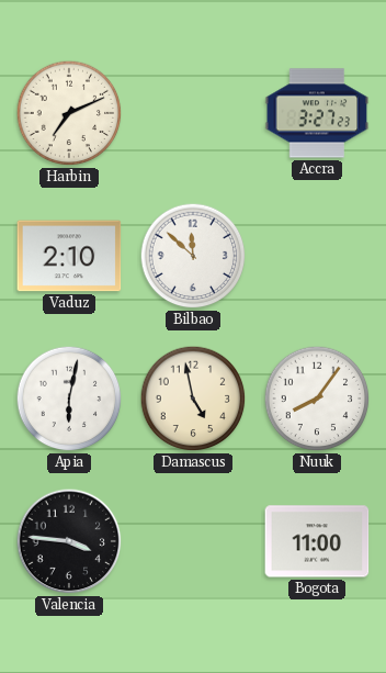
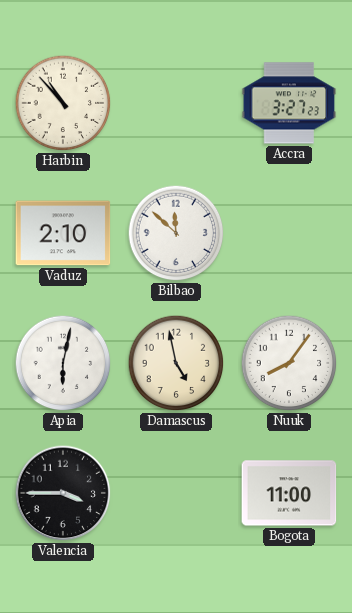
Harbin: 7:11 -> 10:53 (63, 103)
Valencia: 3:46 -> 3:45 (63, 493)
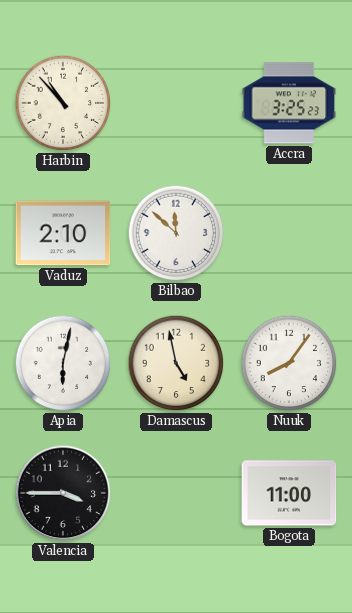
Accra: 3:27 -> 3:25 (289, 103)
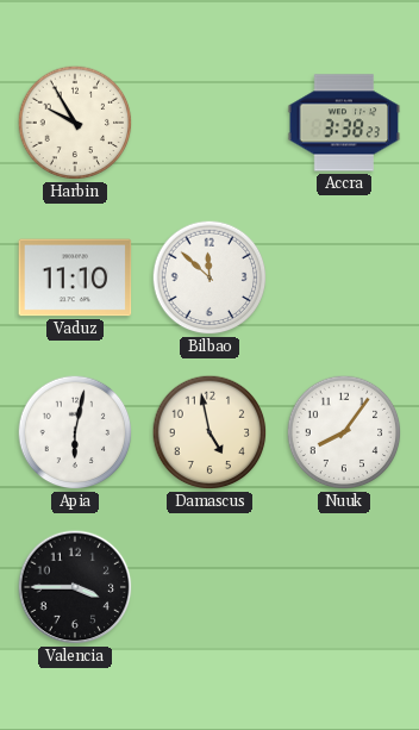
Harbin: 10:53 -> 9:55 (75, 123)
Accra: 3:25 -> 3:38 (344, 123)
Vaduz: 2:10 -> 11:10 (75, 277)
Bogota: 11:00 -> none (289, 493)
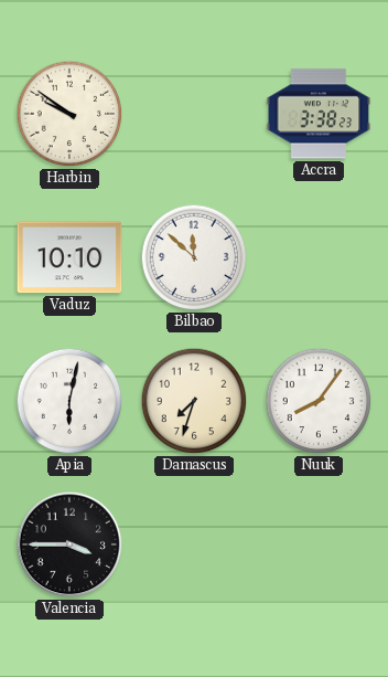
Harbin: 9:55 -> 9:51 (69, 114)
Vaduz: 11:10 -> 10:10 (69, 257)
Damascus: 4:58 -> 7:33 (194, 401)
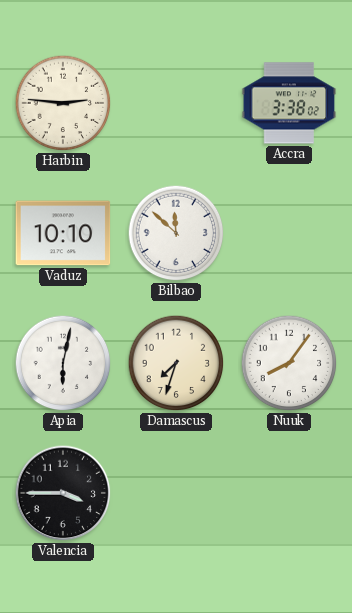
Harbin: 9:51 -> 2:46 (63, 103)
Accra: 3:38:23 -> 3:38:02 (289, 103)
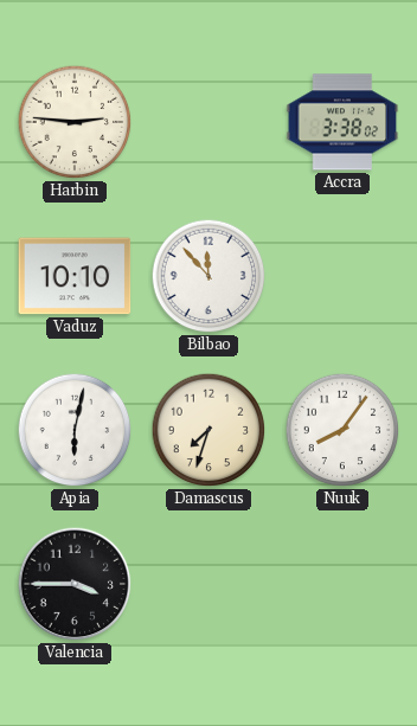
Bilbao: 11:52 -> 11:53 (208, 276)
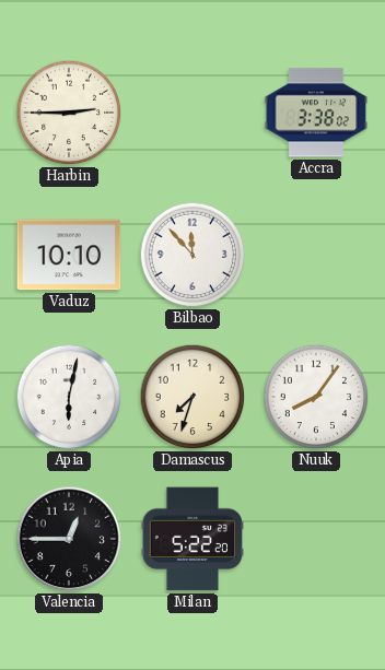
Harbin: 2:46 -> 2:45 (69, 113)
Valencia: 3:45 -> 12:45 (69, 539)
Milan: none -> 5:22 (191, 539)
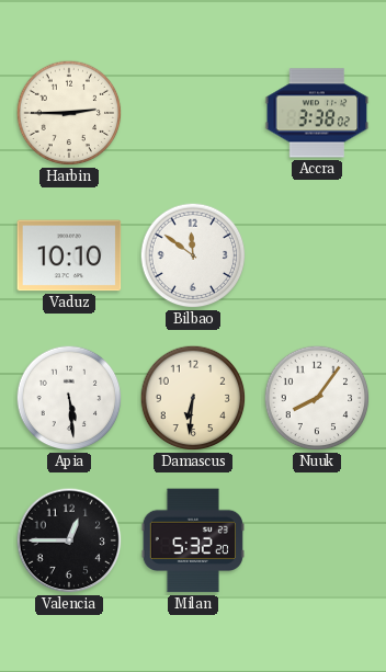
Bilbao: 11:53 -> 11:51 (193, 255)
Apia: 6:02 -> 5:29 (69, 398)
Damascus: 7:33 -> 6:31 (193, 398)
Milan: 5:22 -> 5:32 (192, 540)
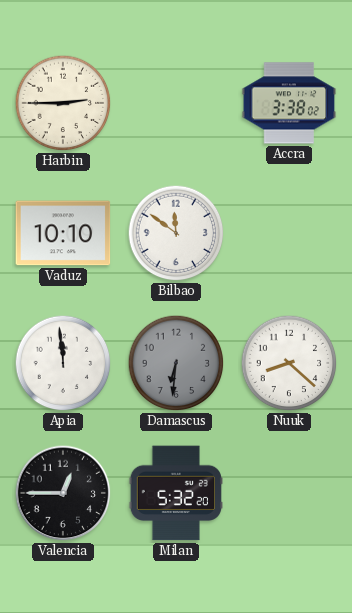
Apia: 5:29 -> 11:59 (63, 363)
Damascus dial: cream -> grey (176, 363)
Nuuk: 8:06 -> 8:22 (289, 363)
